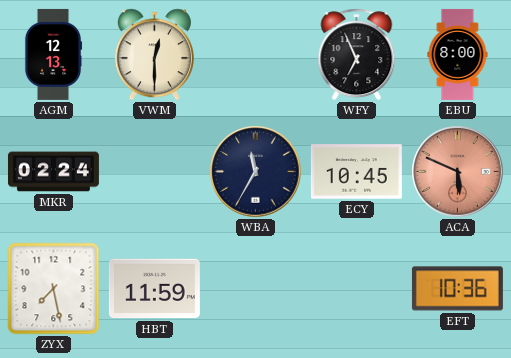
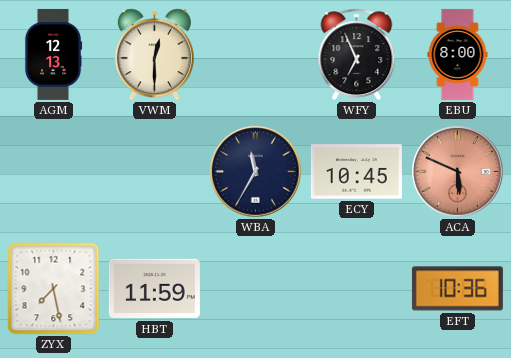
MKR: 02:24 -> none (53, 172)
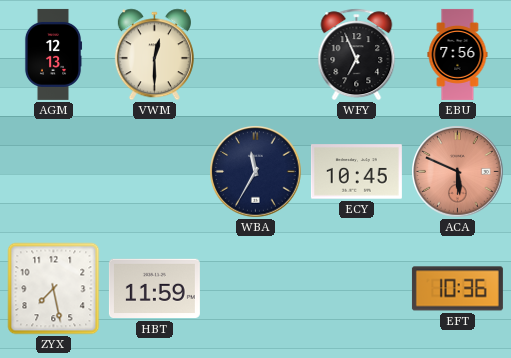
EBU: 8:00 -> 7:56 (458, 54)
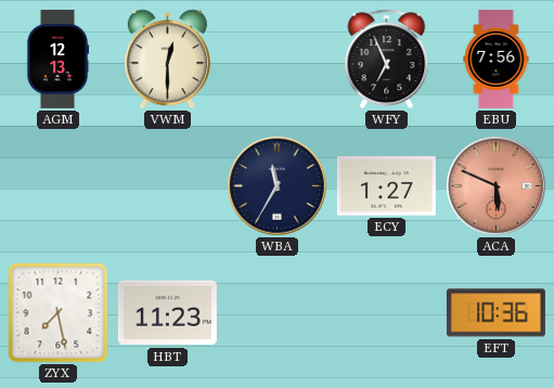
ECY: 10:45 -> 1:27 (386, 186)
HBT: 11:59 -> 11:23 (167, 313)
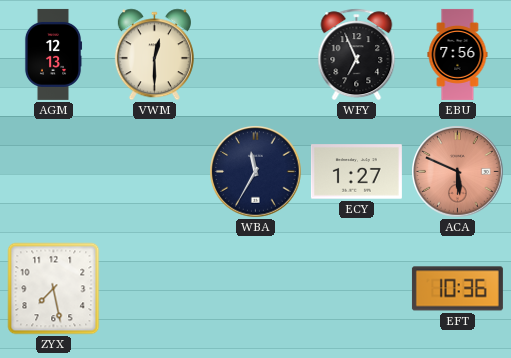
HBT: 11:23 -> none (167, 313)
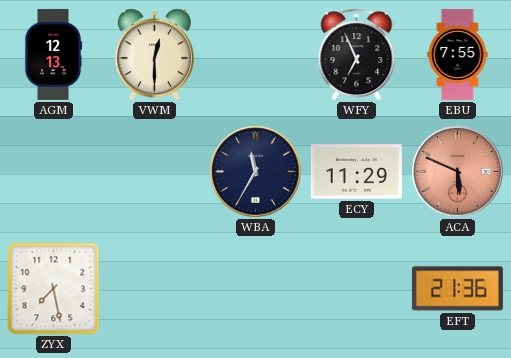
EBU: 7:56 -> 7:55 (458, 54)
ECY: 1:27 -> 11:29 (356, 172)
EFT: 10:36 -> 21:36 (457, 289)
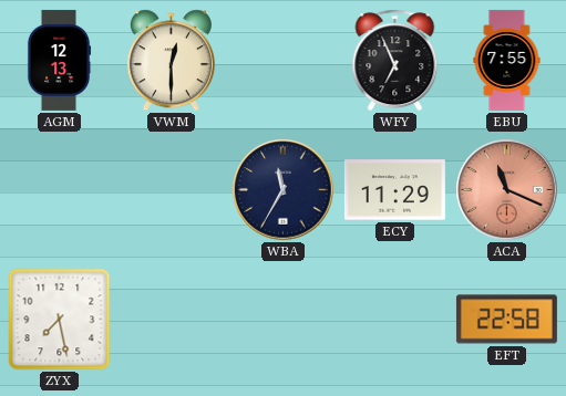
ACA: 5:49 -> 11:19 (507, 190)
EFT: 21:36 -> 22:58 (506, 320)
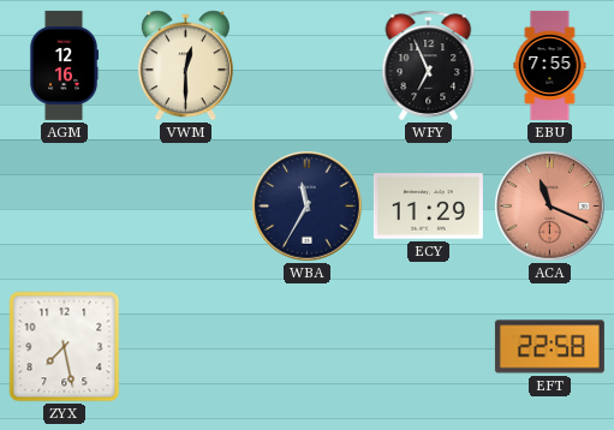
AGM: 12:13 -> 12:16 (64, 65)
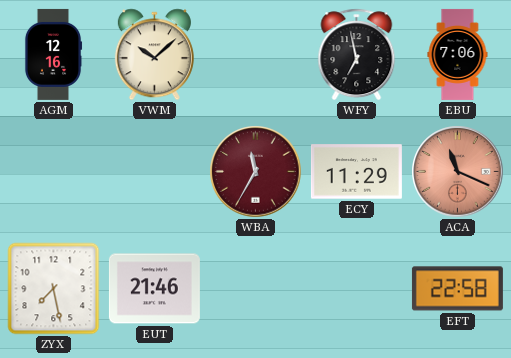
VWM: 12:30 -> 10:08 (154, 55)
WFY: 6:56 -> 6:58 (357, 55)
EBU: 7:55 -> 7:06 (458, 54)
WBA dial: navy -> burgundy (256, 172)
EUT: none -> 21:46 (154, 289)
